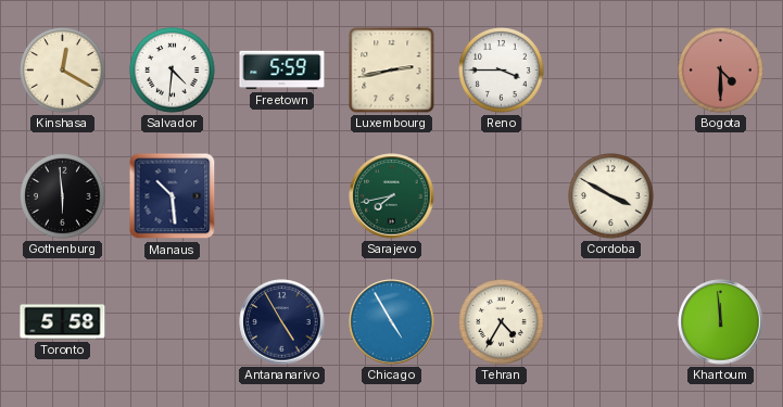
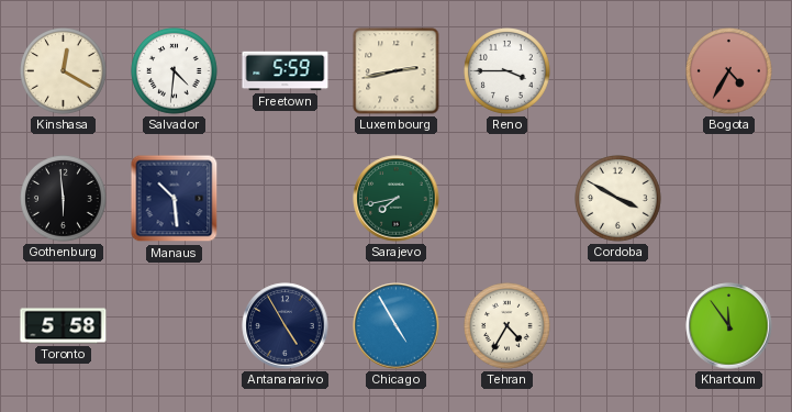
Bogota: 4:30 -> 4:35 (729, 71)
Khartoum: 11:59 -> 11:54 (729, 326)
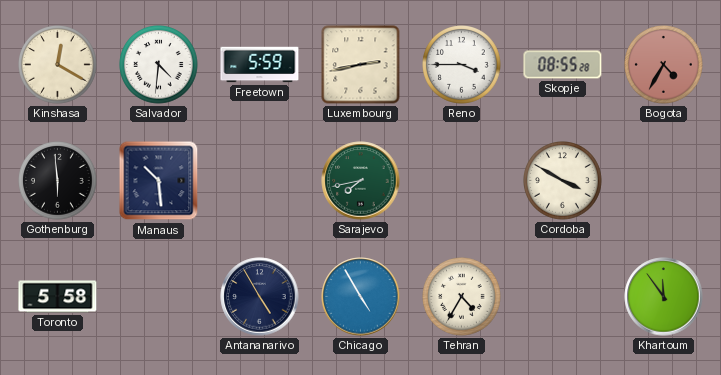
Skopje: none -> 08:55 (563, 65)
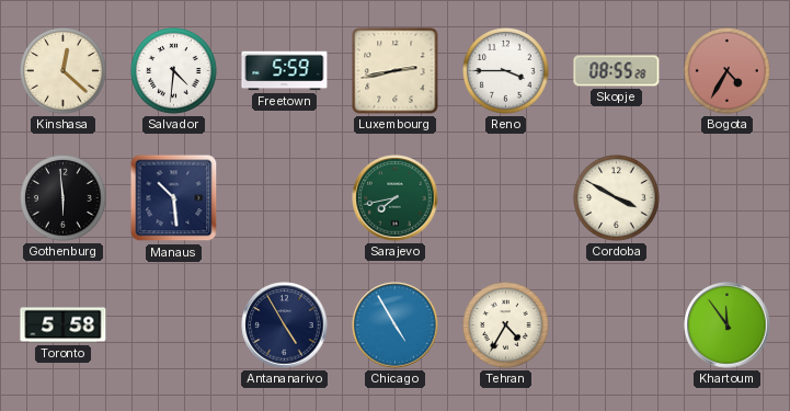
Kinshasa: 12:20 -> 12:22 (64, 71)
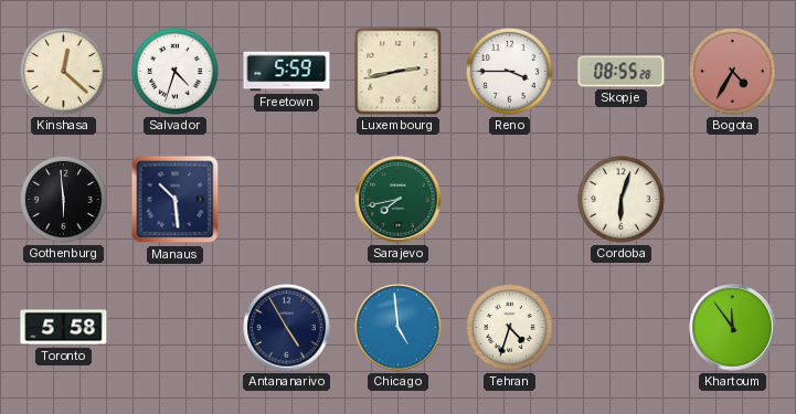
Salvador: 4:31 -> 4:33 (176, 72)
Cordoba: 3:50 -> 6:03 (622, 200)
Chicago: 4:55 -> 4:59 (399, 328)
Tehran: 4:35 -> 4:33 (510, 328)
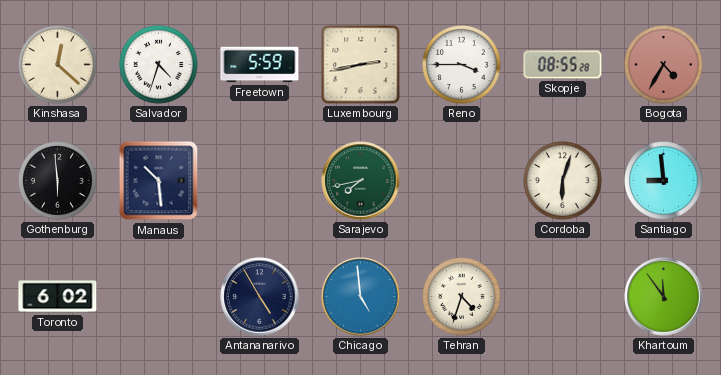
Santiago: none -> 8:59 (664, 181)
Toronto: 5:58 -> 6:02 (58, 297)
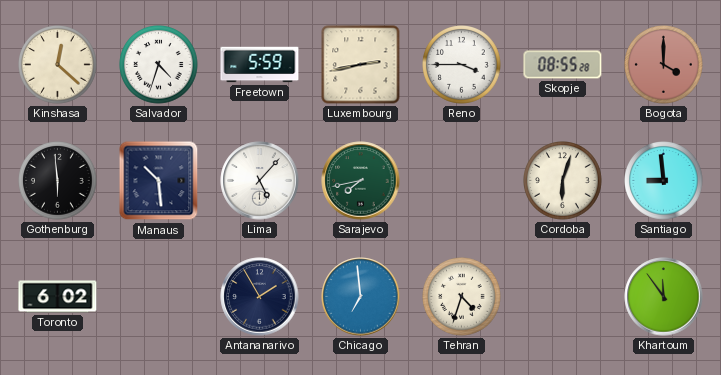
Bogota: 4:35 -> 4:00 (664, 65)
Lima: none -> 5:07 (260, 181)
Antananarivo: 4:55 -> 1:55 (260, 297)
Chicago: 4:59 -> 6:59 (361, 297)
